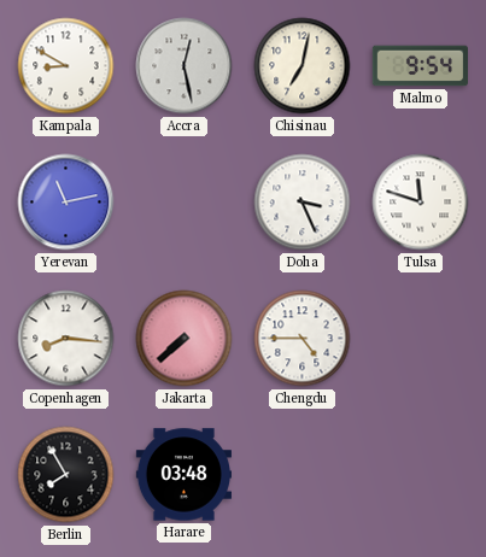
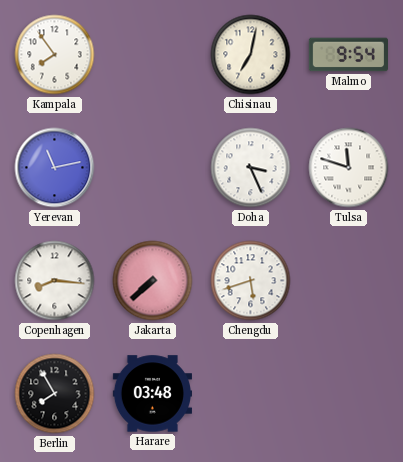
Kampala: 8:50 -> 7:54 (55, 55)
Accra: 12:28 -> none (185, 66)
Chengdu: 4:45 -> 5:42 (251, 281)
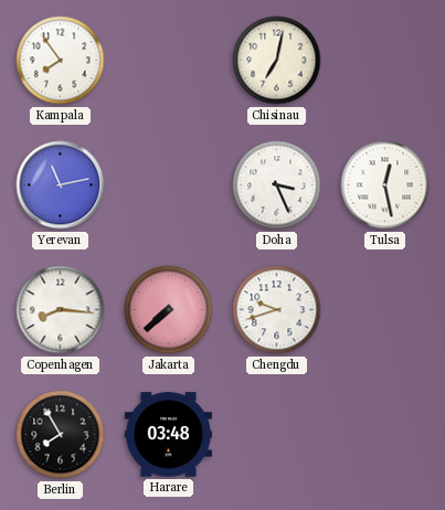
Malmo: 9:54 -> none (348, 55)
Tulsa: 11:48 -> 12:28 (385, 185)
Chengdu: 5:42 -> 9:42 (277, 310)
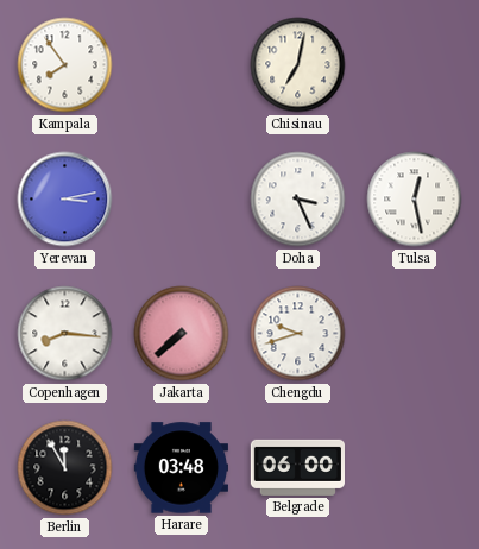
Yerevan: 11:13 -> 3:13 (65, 200)
Berlin: 7:55 -> 11:55 (65, 468)
Belgrade: none -> 06:00 (297, 467)
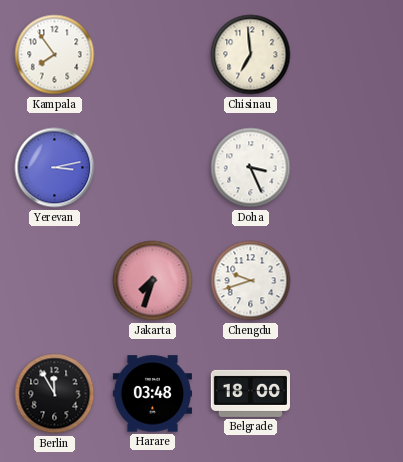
Chisinau: 7:02 -> 6:59 (251, 55)
Tulsa: 12:28 -> none (415, 200)
Copenhagen: 8:16 -> none (65, 334)
Jakarta: 7:38 -> 7:33 (153, 281)
Belgrade: 06:00 -> 18:00 (250, 393)
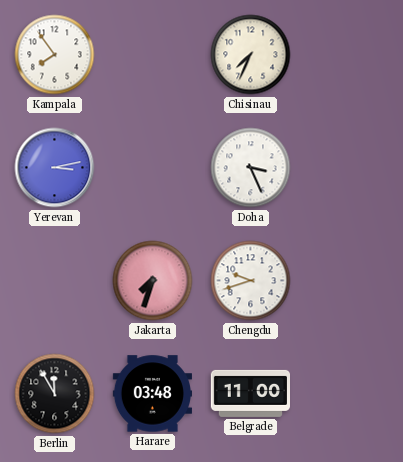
Chisinau: 6:59 -> 7:34 (251, 55)
Belgrade: 18:00 -> 11:00 (250, 393)
